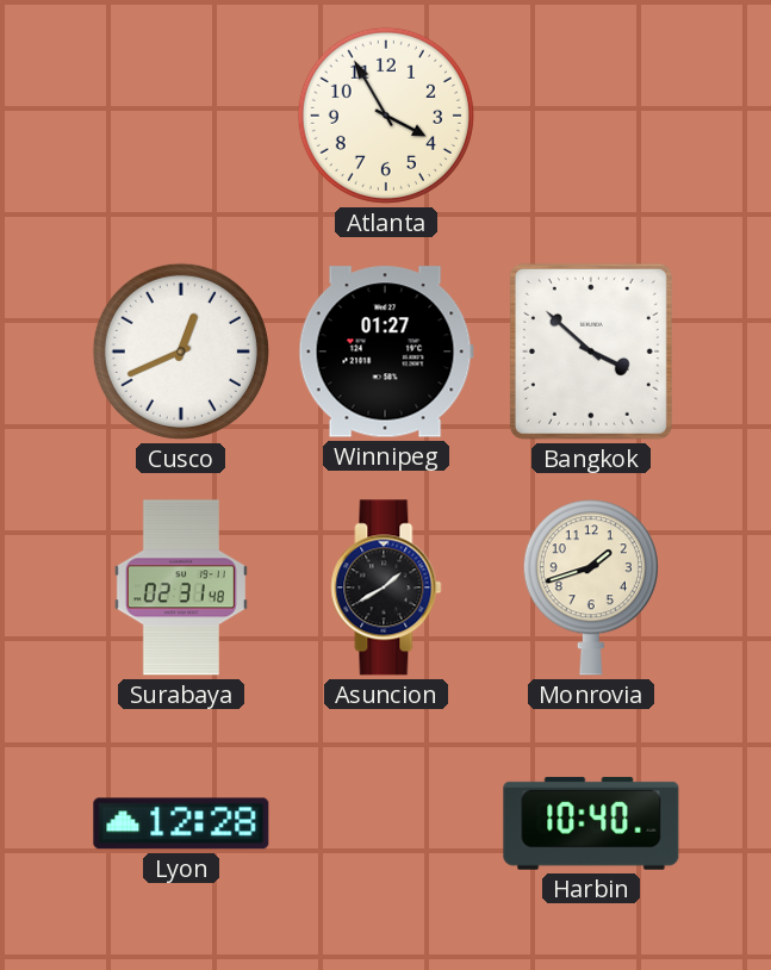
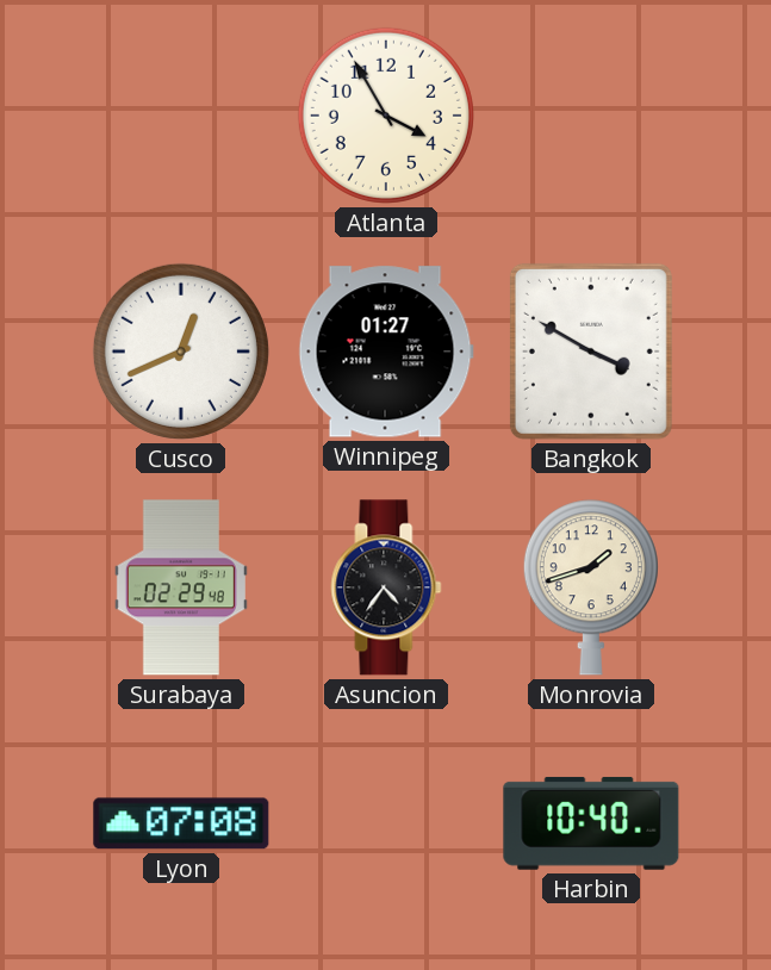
Bangkok: 3:52 -> 3:50 (591, 352)
Surabaya: 02:31 -> 02:29 (181, 587)
Asuncion: 1:40 -> 4:36 (386, 587)
Lyon: 12:28 -> 07:08 (181, 823)
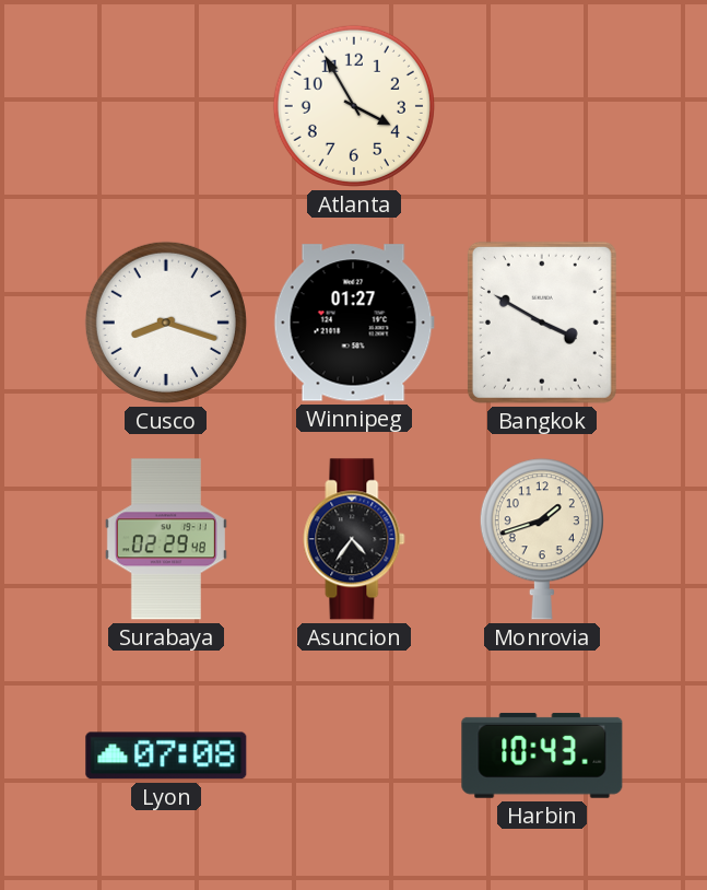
Cusco: 12:41 -> 8:18 (166, 323)
Harbin: 10:40 -> 10:43 (542, 756)
